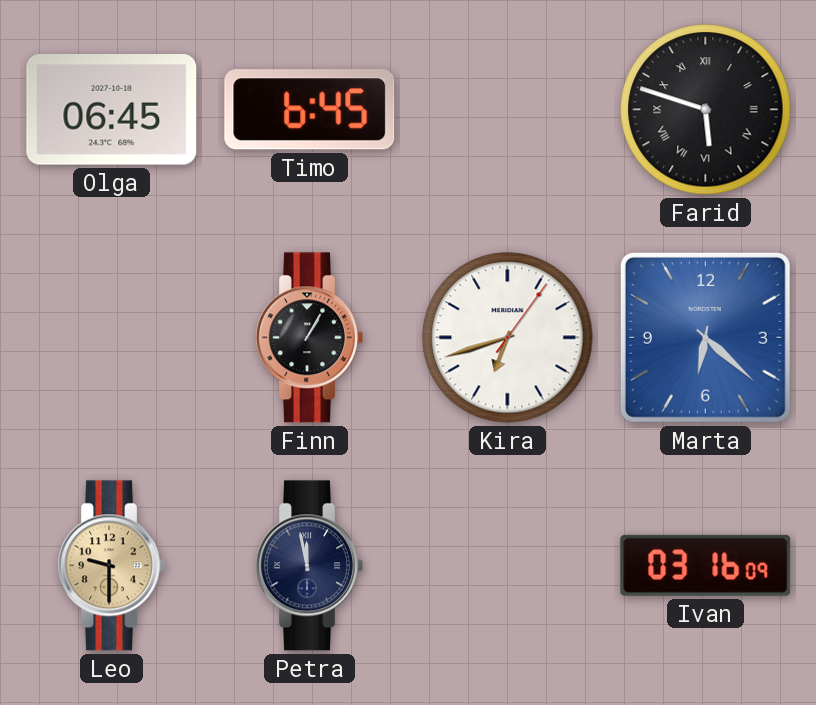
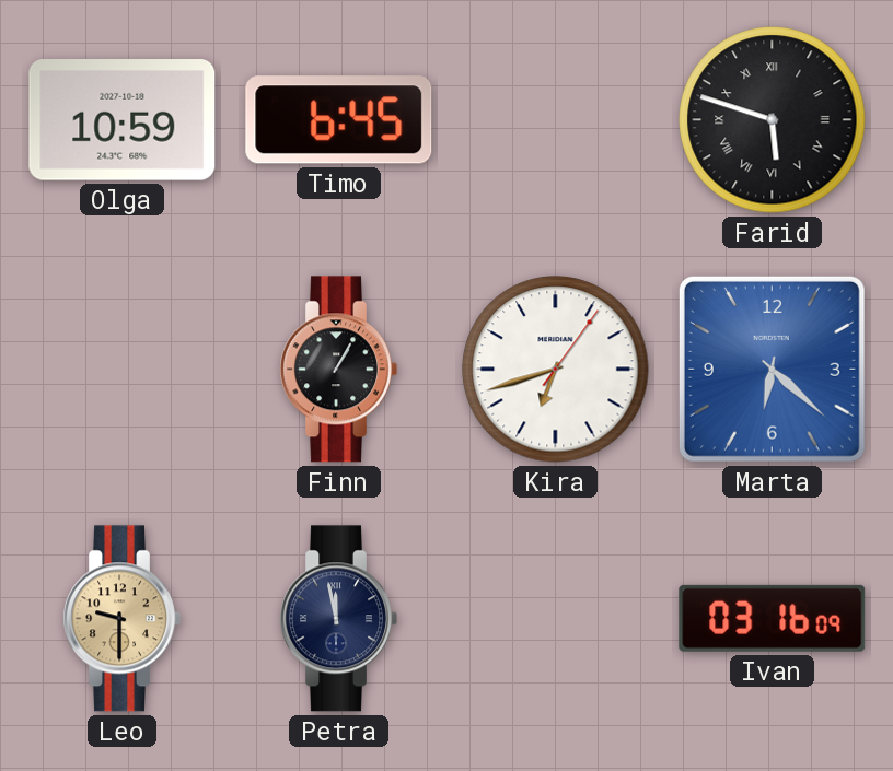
Olga: 06:45 -> 10:59 (123, 120)
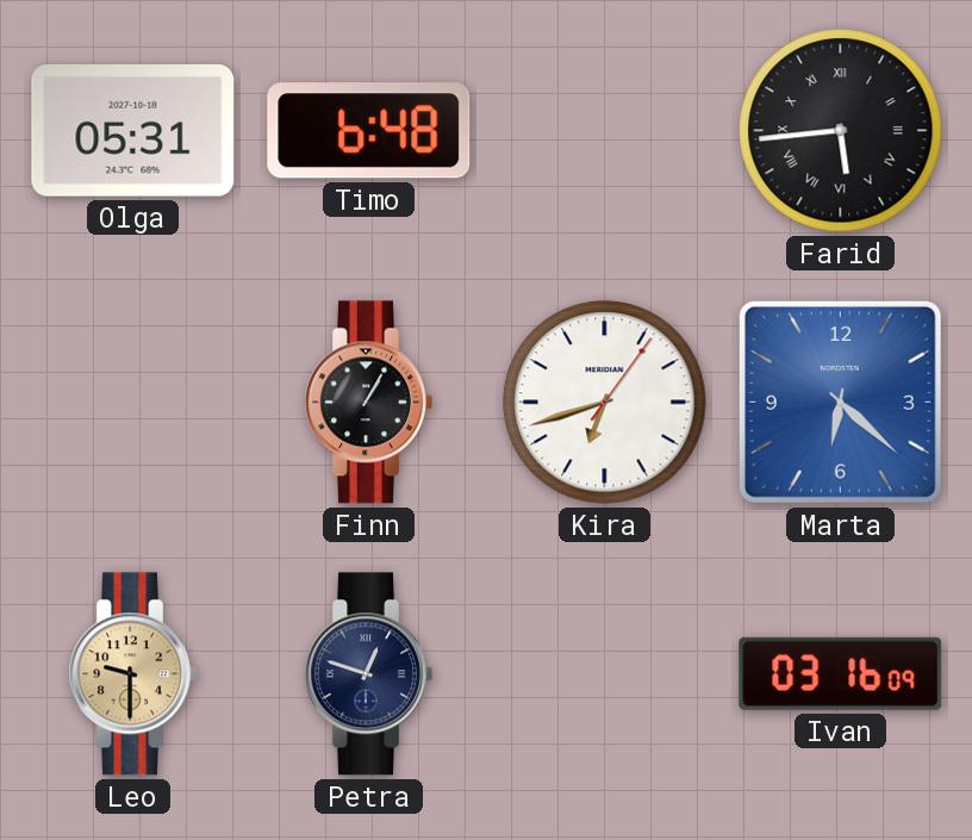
Olga: 10:59 -> 05:31 (133, 131)
Timo: 6:45 -> 6:48 (369, 131)
Farid: 5:48 -> 5:44 (841, 131)
Petra: 11:58 -> 12:48 (368, 674)
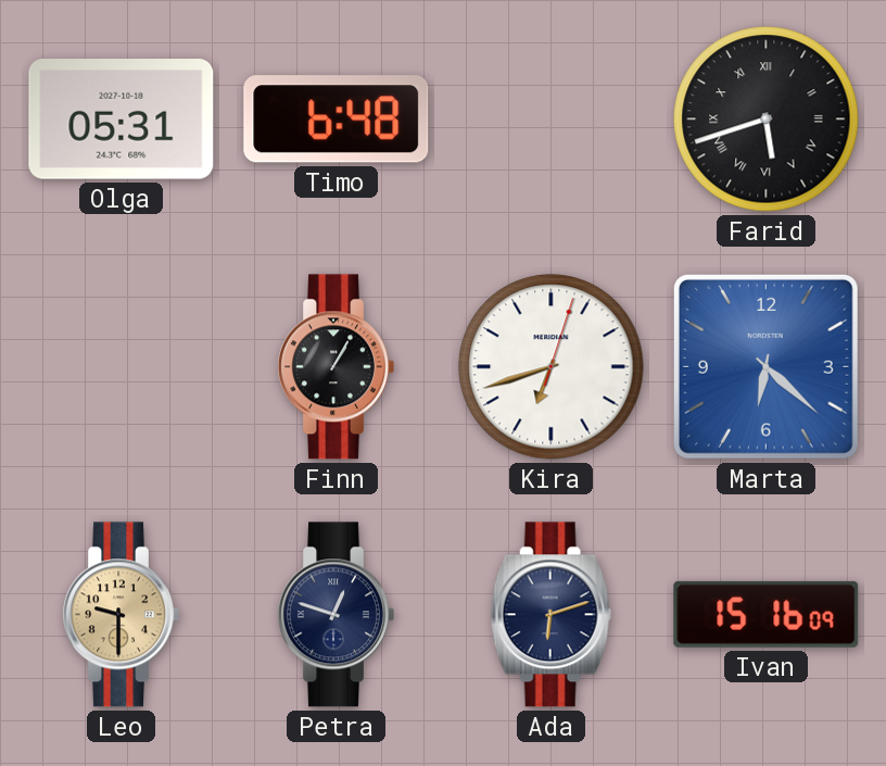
Farid: 5:44 -> 5:42 (767, 120)
Kira: 6:42:06 -> 6:42:03 (552, 367)
Ada: none -> 6:12 (550, 615)
Ivan: 03:16 -> 15:16 (767, 614)
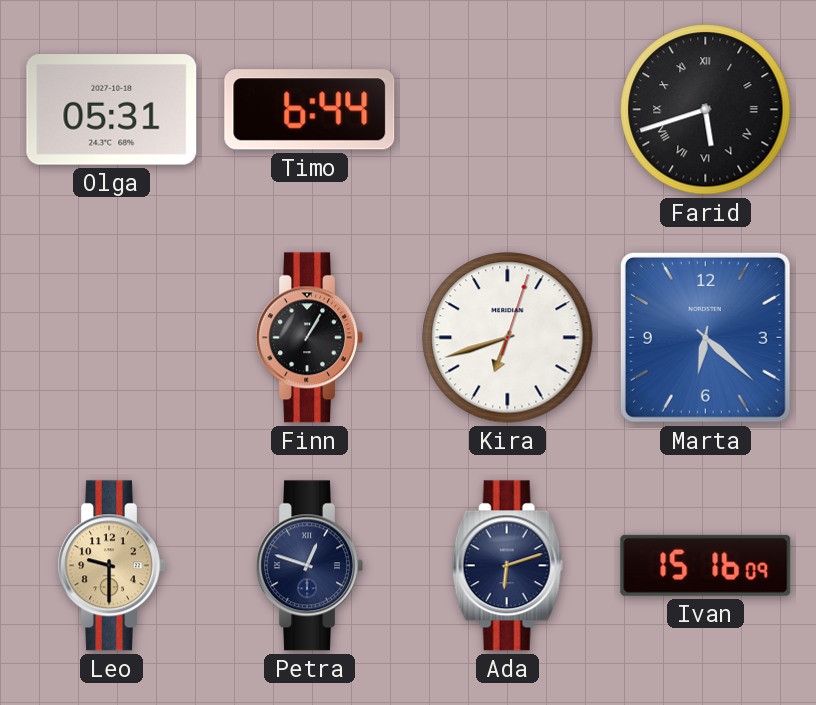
Timo: 6:48 -> 6:44 (310, 110)
